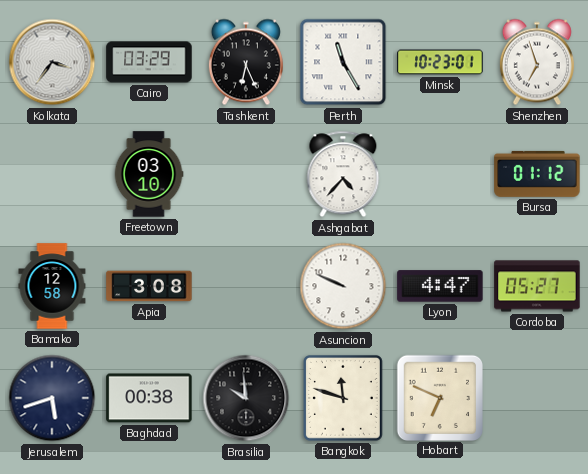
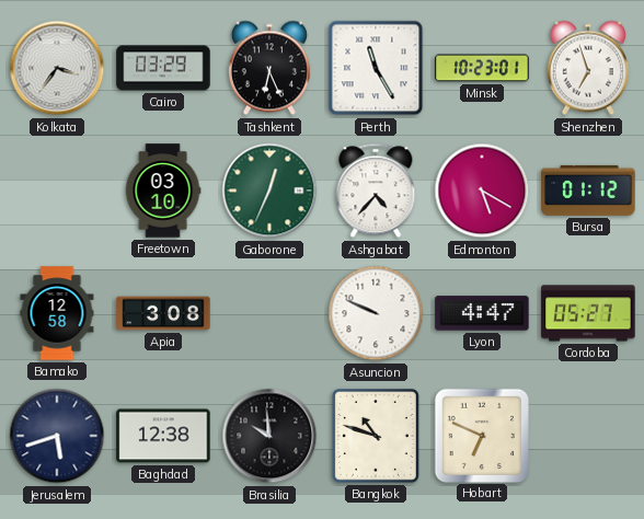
Gaborone: none -> 12:34 (269, 191)
Edmonton: none -> 5:20 (482, 191)
Baghdad: 00:38 -> 12:38 (163, 436)
Bangkok: 11:48 -> 10:48 (376, 436)
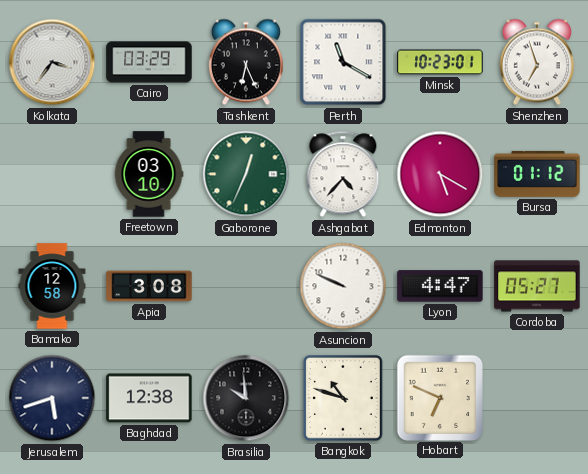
Perth: 11:25 -> 11:20 (343, 62)
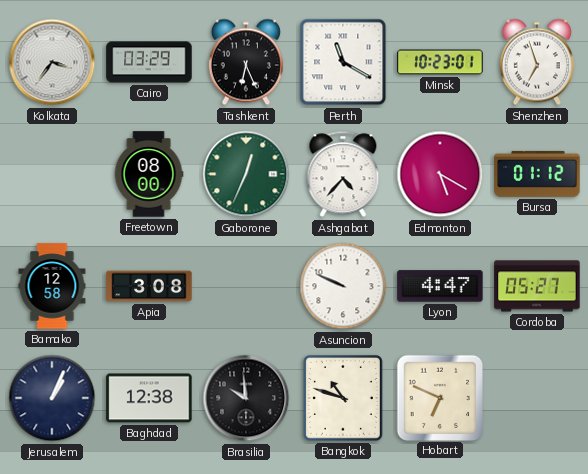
Freetown: 03:10 -> 08:00 (149, 174)
Jerusalem: 5:42 -> 1:04 (52, 398)
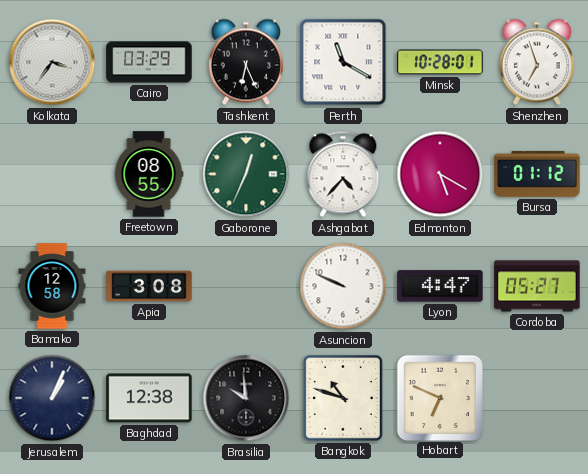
Minsk: 10:23 -> 10:28 (440, 62)
Freetown: 08:00 -> 08:55 (149, 174)
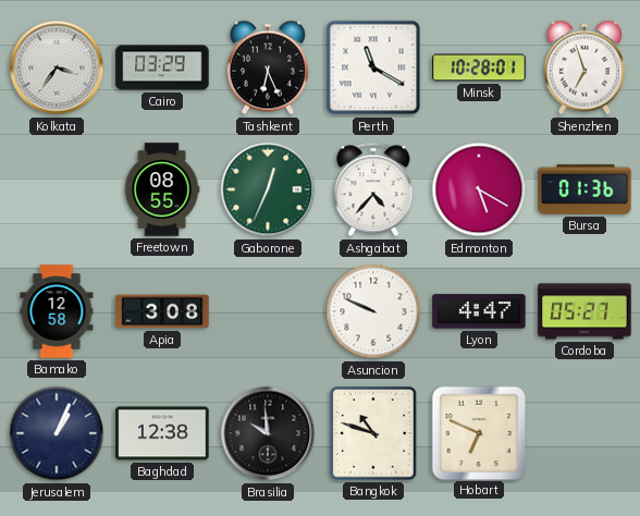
Bursa: 01:12 -> 01:36 (584, 189)
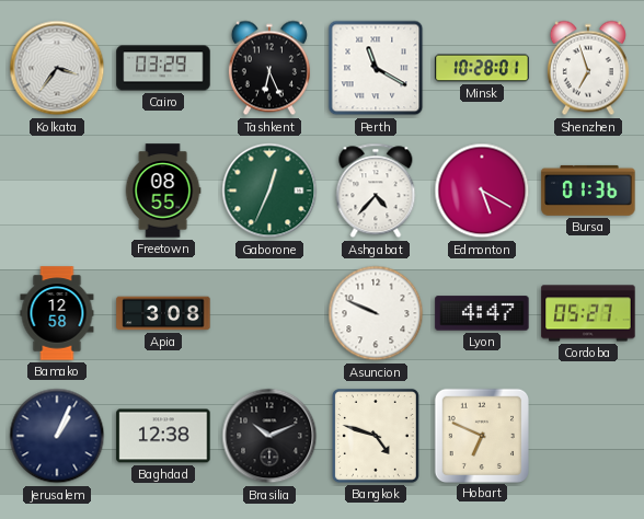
Brasilia: 9:59 -> 10:11 (269, 436)
Bangkok: 10:48 -> 4:48 (376, 436)
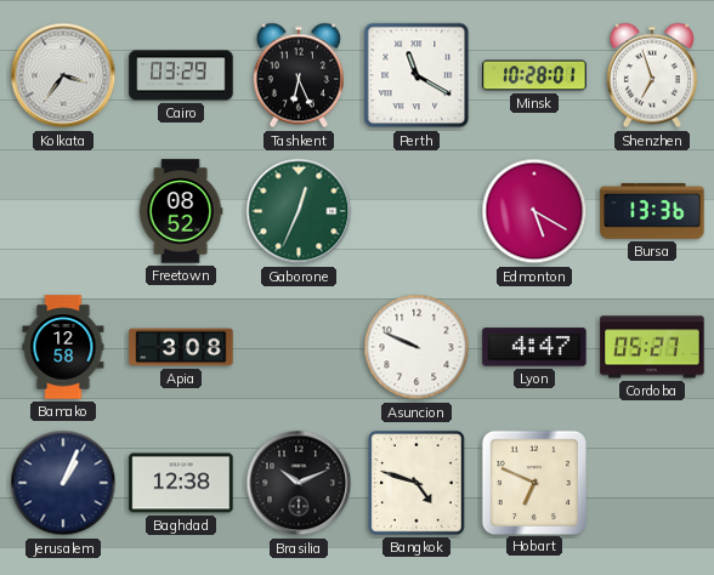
Freetown: 08:55 -> 08:52 (181, 211)
Ashgabat: 4:37 -> none (376, 191)
Bursa: 01:36 -> 13:36 (652, 211)
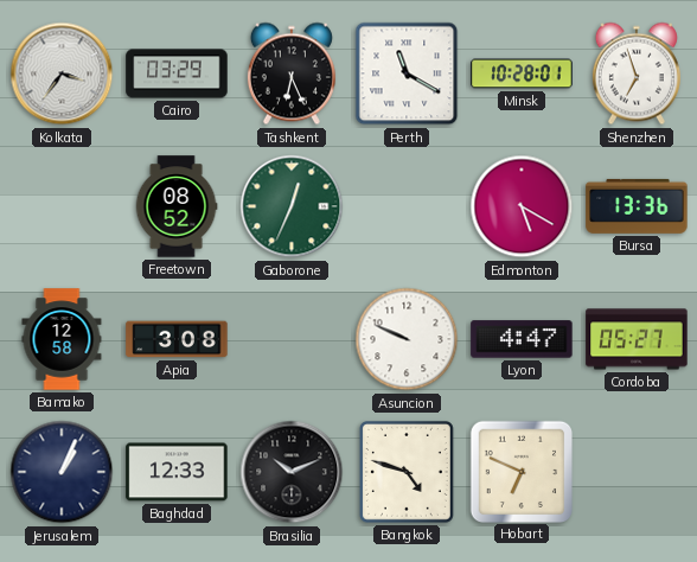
Baghdad: 12:38 -> 12:33 (177, 472)
